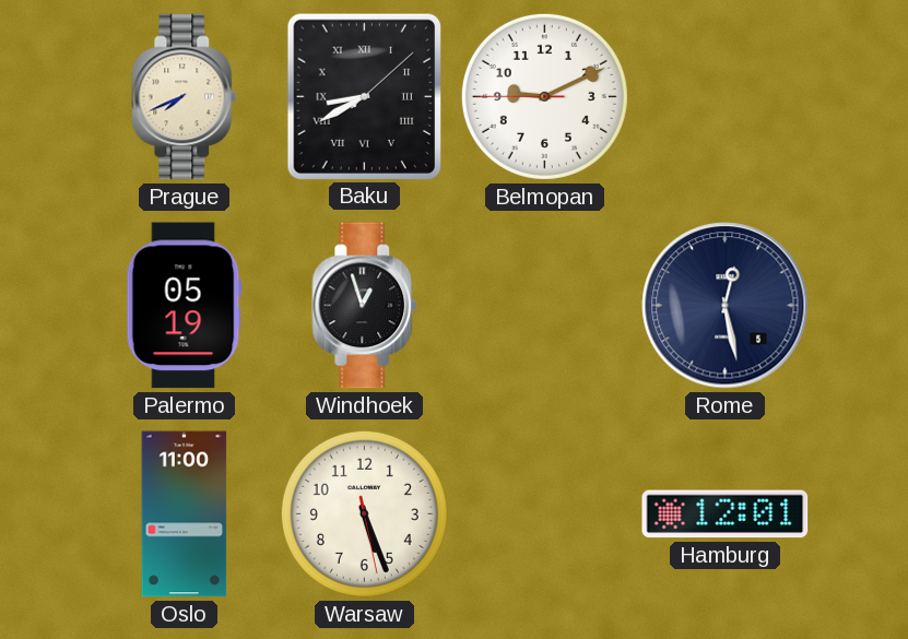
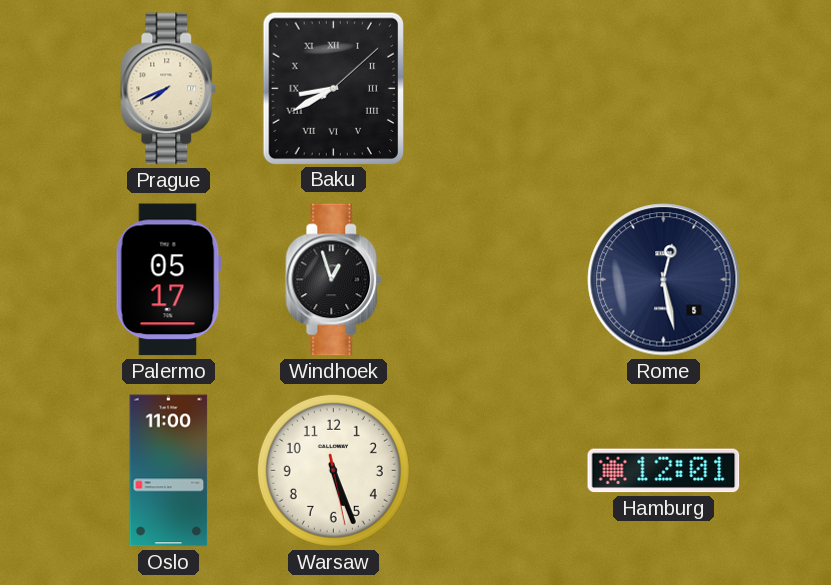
Belmopan: 9:10 -> none (544, 96)
Palermo: 05:19 -> 05:17 (168, 280)
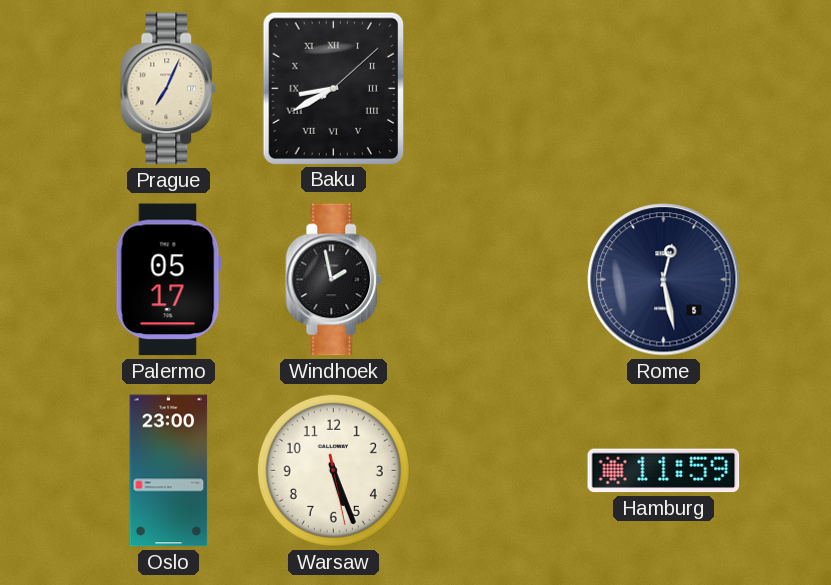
Prague: 7:41 -> 7:04 (169, 89)
Windhoek: 12:57 -> 1:58 (334, 280)
Oslo: 11:00 -> 23:00 (169, 471)
Hamburg: 12:01 -> 11:59 (664, 471)
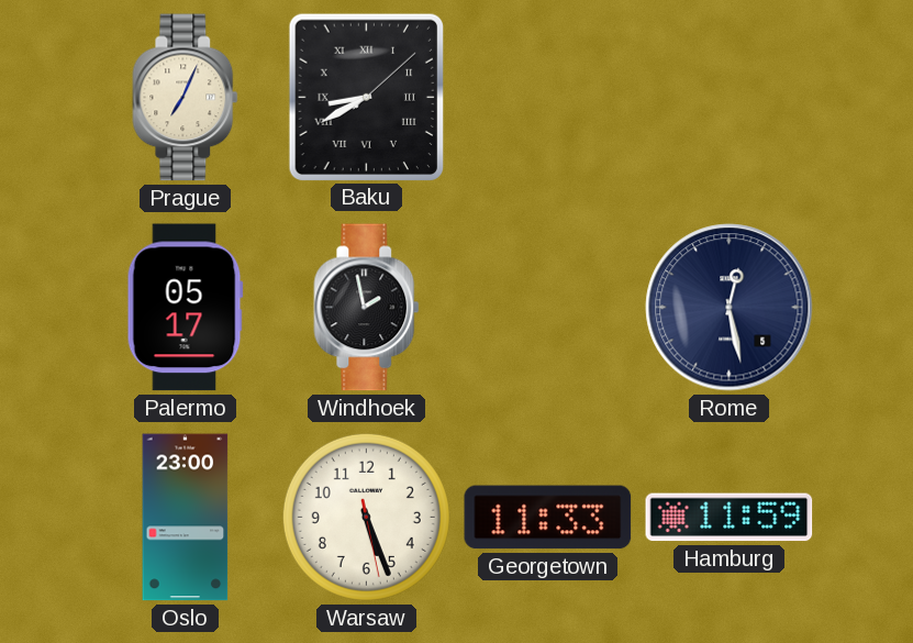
Georgetown: none -> 11:33 (548, 518)
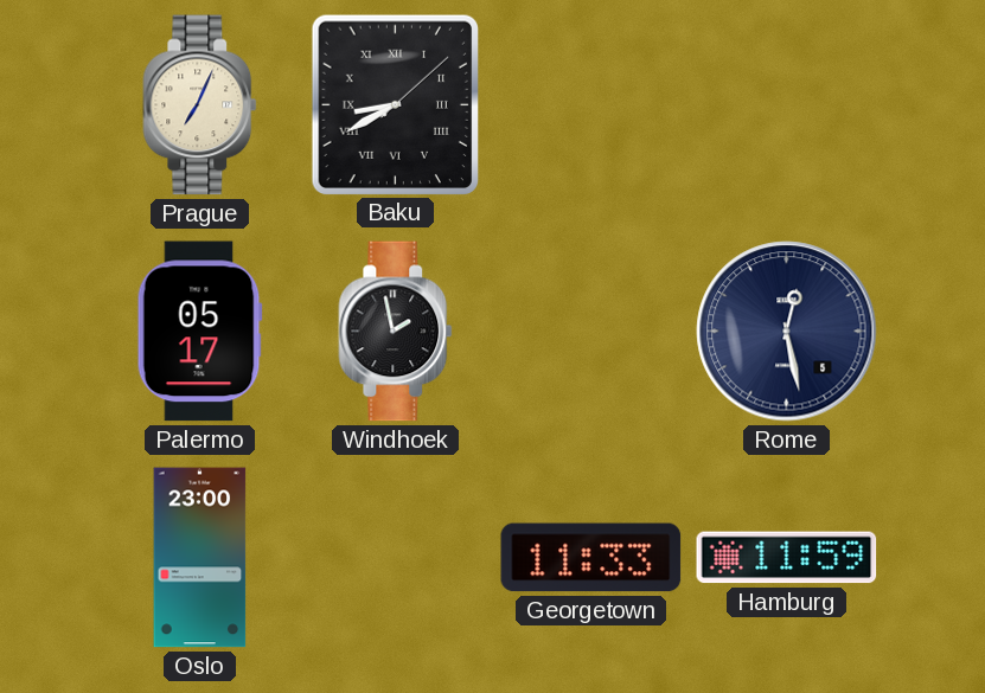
Warsaw: 5:26 -> none (366, 517)
